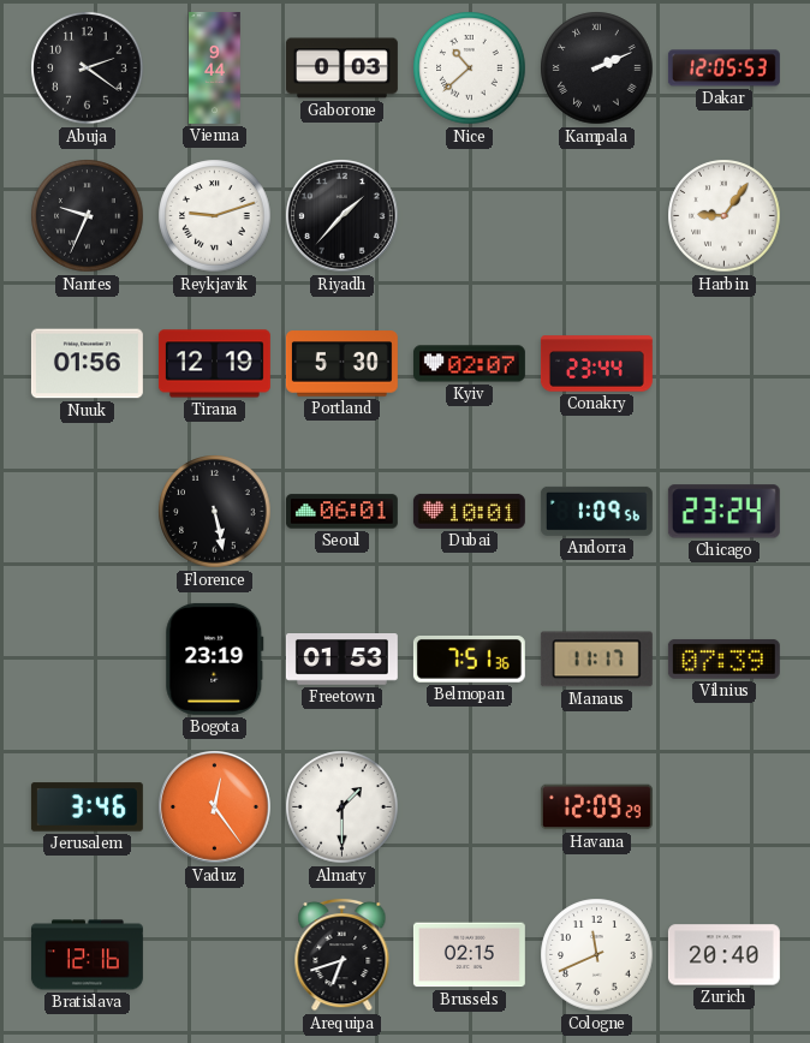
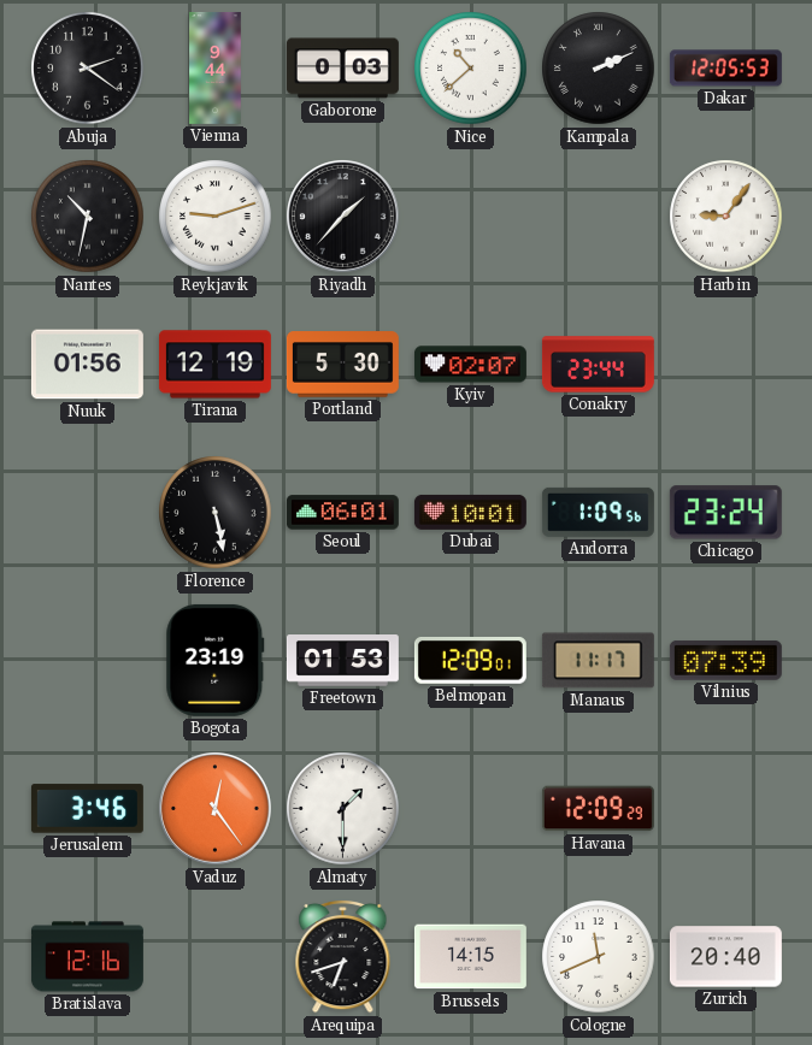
Nantes: 9:34 -> 10:32 (88, 217)
Belmopan: 7:51 -> 12:09 (470, 660)
Brussels: 02:15 -> 14:15 (470, 957)
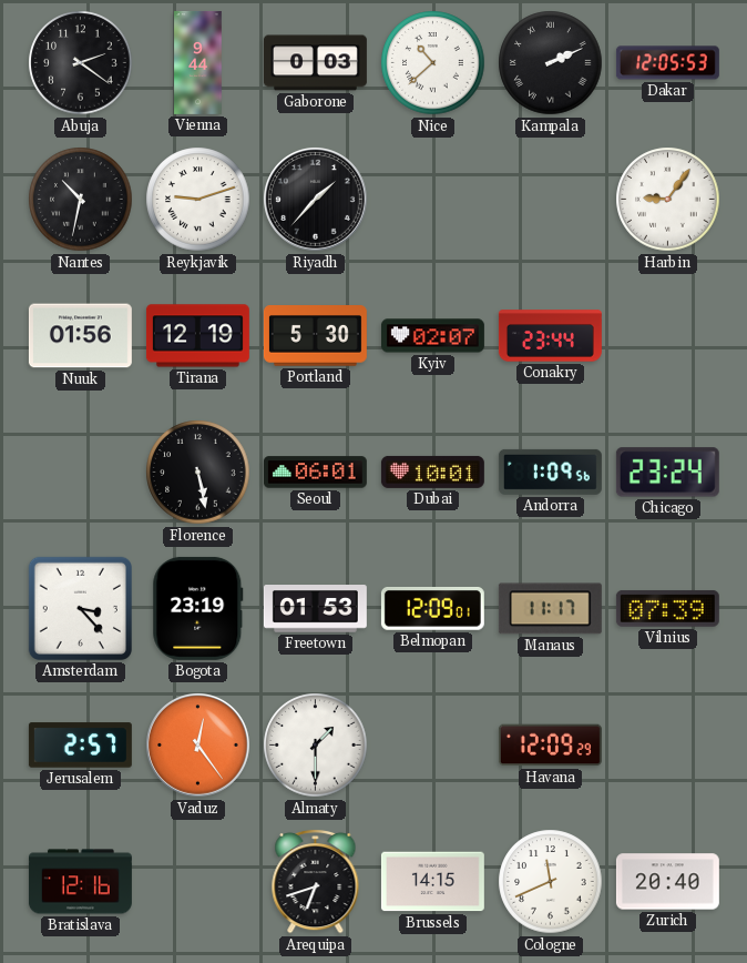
Amsterdam: none -> 3:23 (80, 608)
Jerusalem: 3:46 -> 2:57 (80, 746)
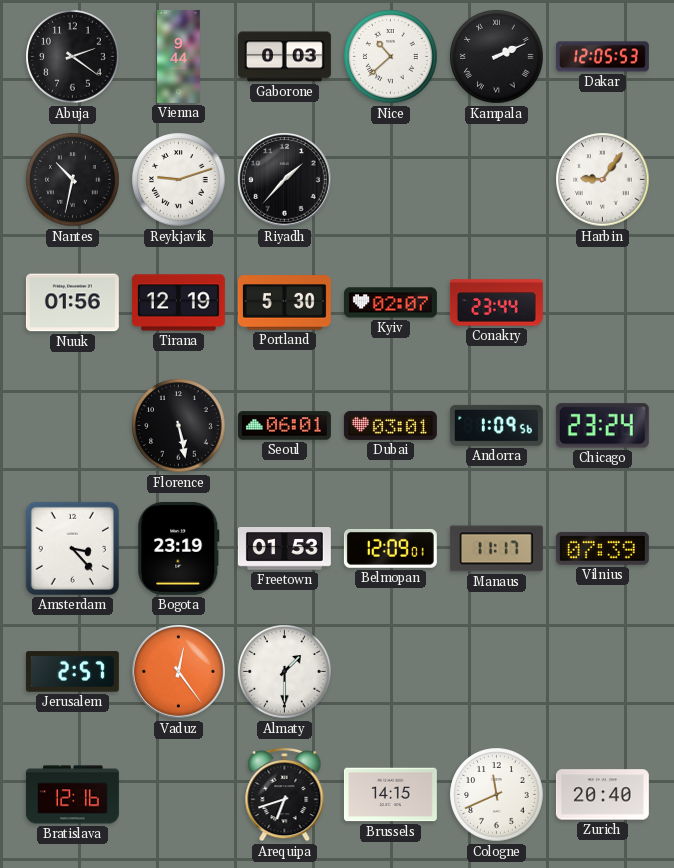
Dubai: 10:01 -> 03:01 (390, 425)
Havana: 12:09 -> none (550, 746)
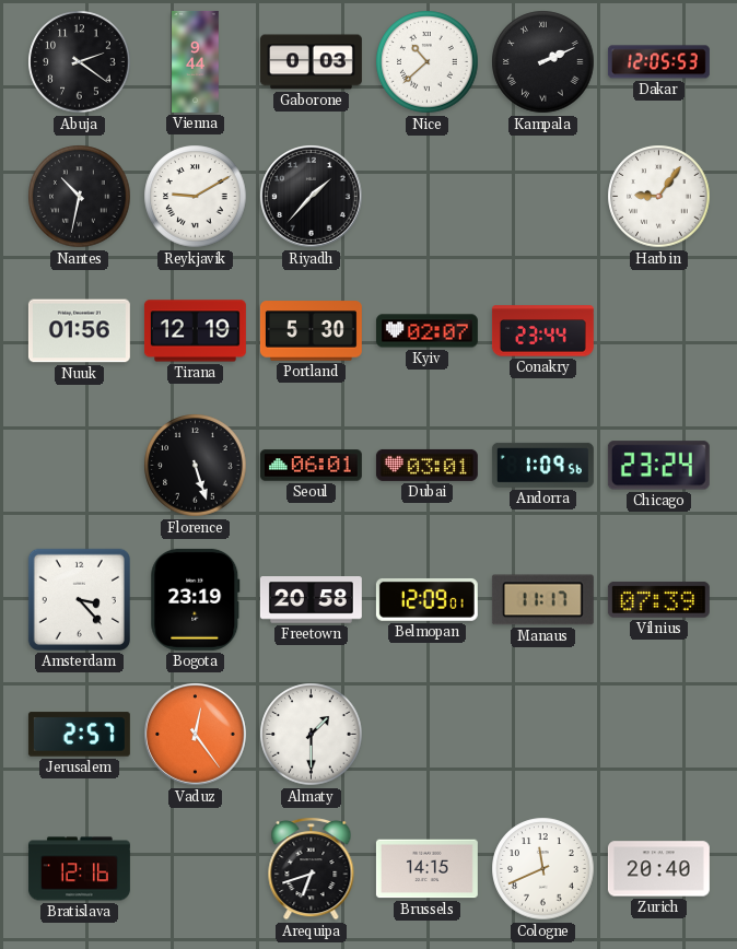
Reykjavik: 9:12 -> 9:10 (196, 197)
Florence: 5:28 -> 5:27 (196, 466)
Freetown: 01:53 -> 20:58 (311, 600)
